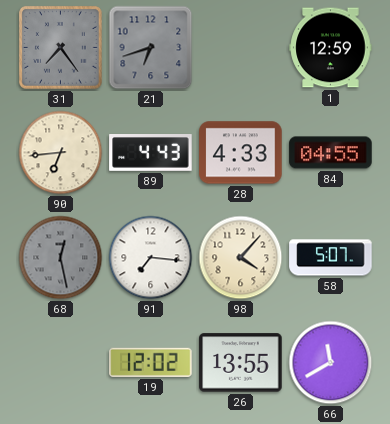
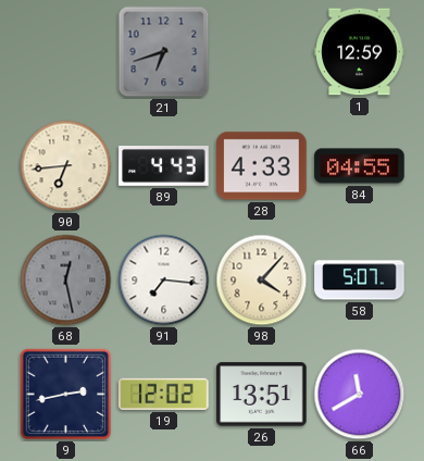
31: 7:24 -> none (60, 47)
9: none -> 2:43 (66, 395)
26: 13:55 -> 13:51 (262, 395)
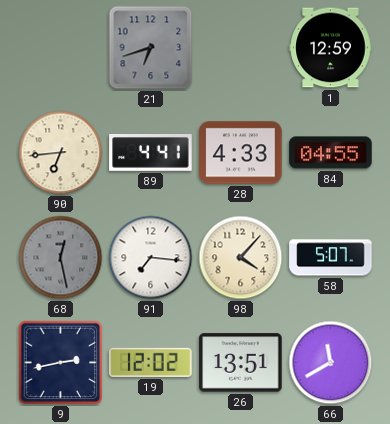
89: 4:43 -> 4:41 (151, 153)
